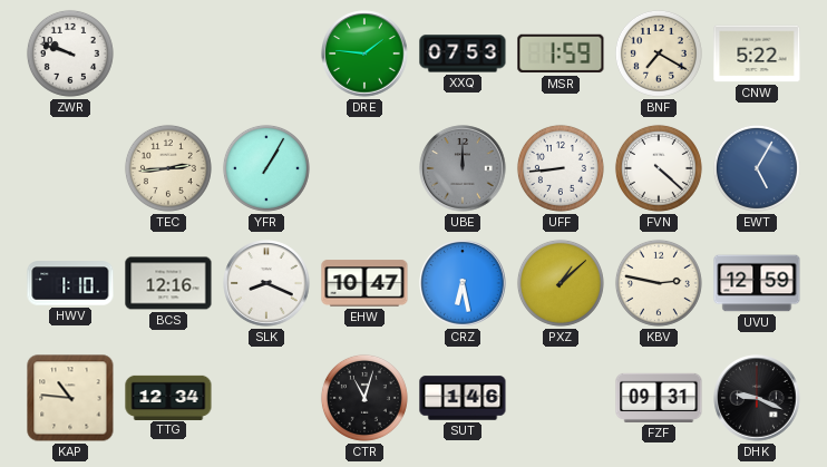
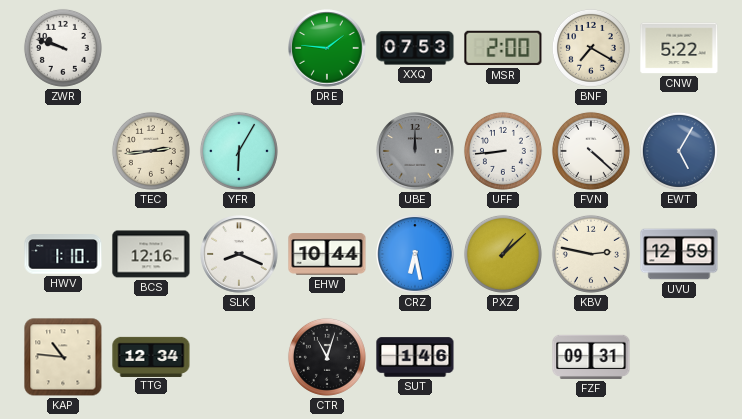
MSR: 1:59 -> 2:00 (503, 48)
YFR: 1:05 -> 6:05 (239, 151)
EHW: 10:47 -> 10:44 (327, 254)
DHK: 9:19 -> none (757, 398)
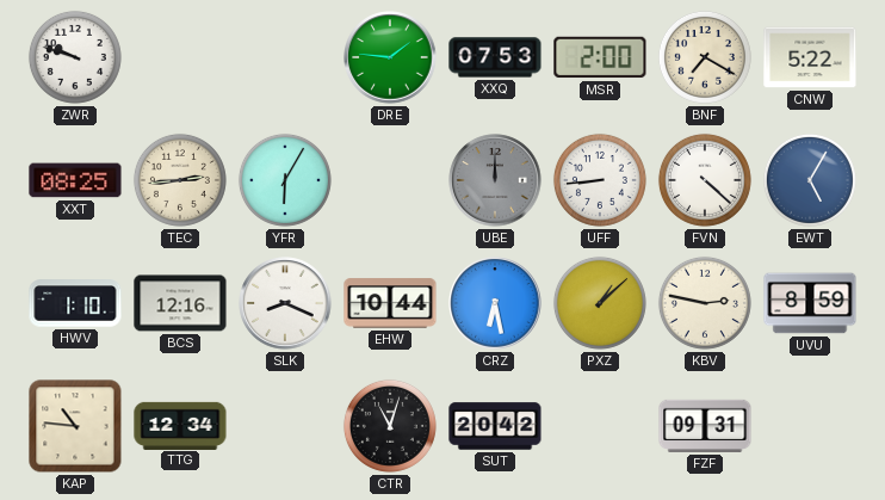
XXT: none -> 08:25 (75, 180)
UVU: 12:59 -> 8:59 (810, 303)
SUT: 1:46 -> 20:42 (495, 426)
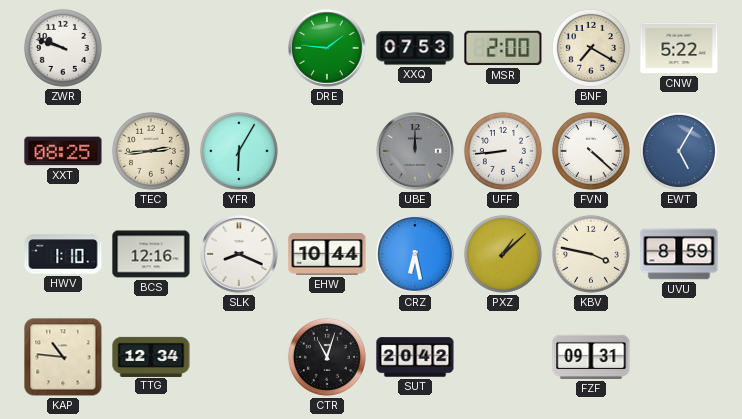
KBV: 2:47 -> 3:47 (591, 254)
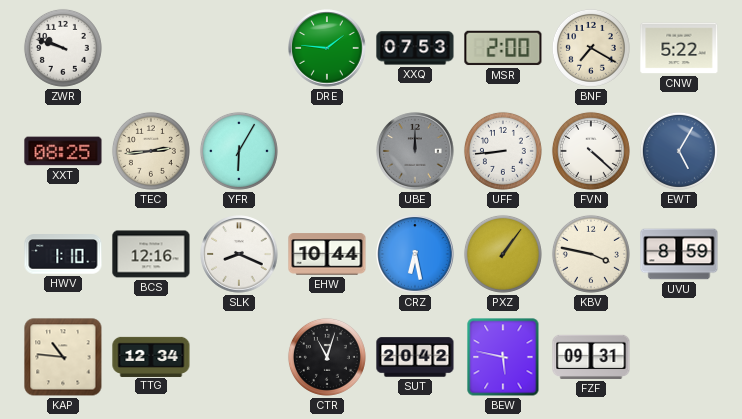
PXZ: 1:08 -> 1:06 (503, 254)
BEW: none -> 5:47 (503, 357)
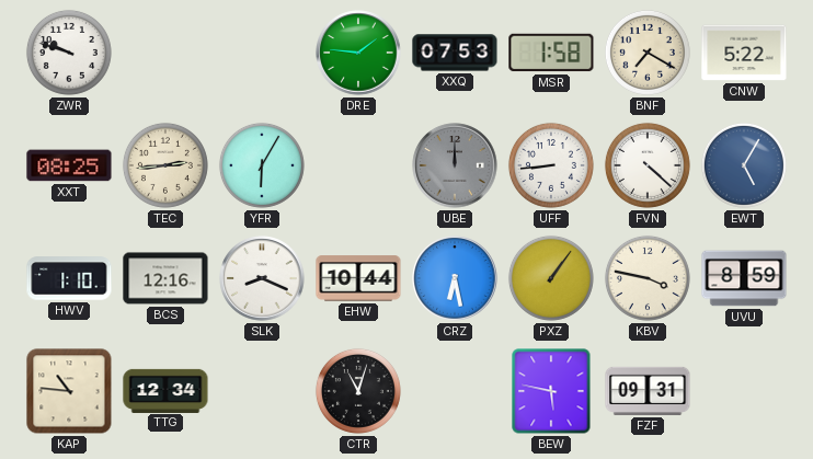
MSR: 2:00 -> 1:58 (551, 53)
SUT: 20:42 -> none (415, 357)
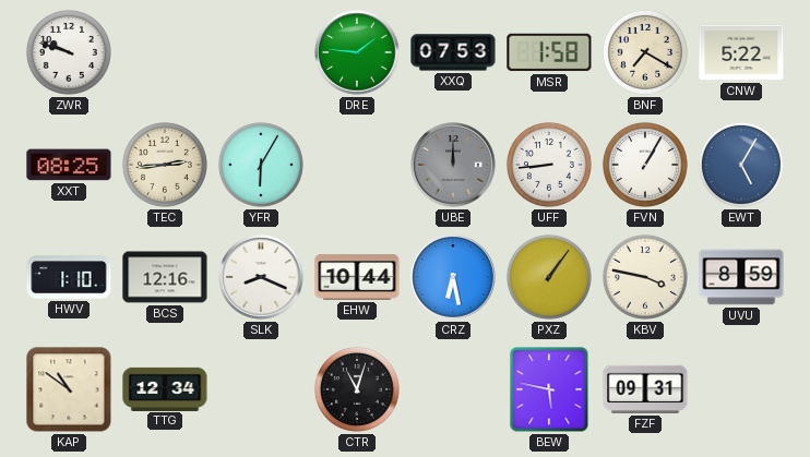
FVN: 4:22 -> 1:05 (645, 165)
KAP: 10:46 -> 10:51 (69, 389)
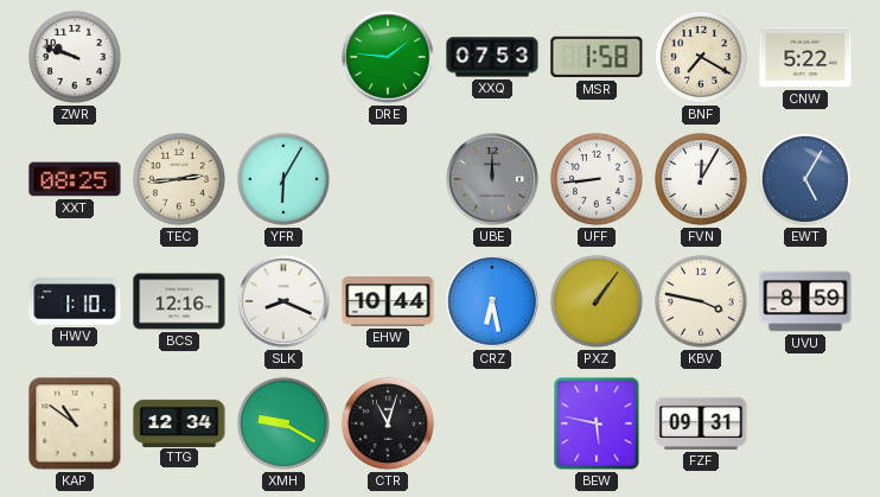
FVN: 1:05 -> 12:05 (701, 179)
XMH: none -> 9:20 (283, 423)
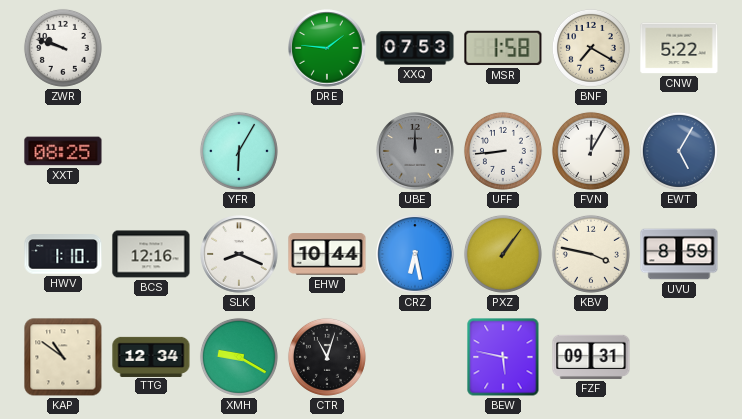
TEC: 2:44 -> none (179, 179)
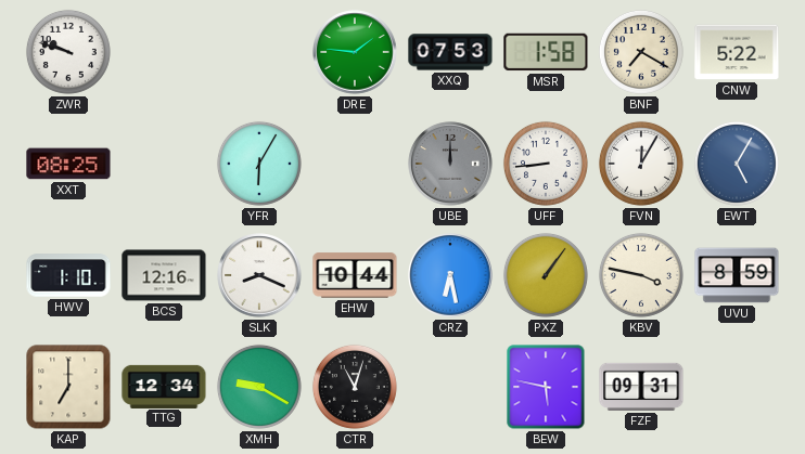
KAP: 10:51 -> 7:00 (68, 387)
